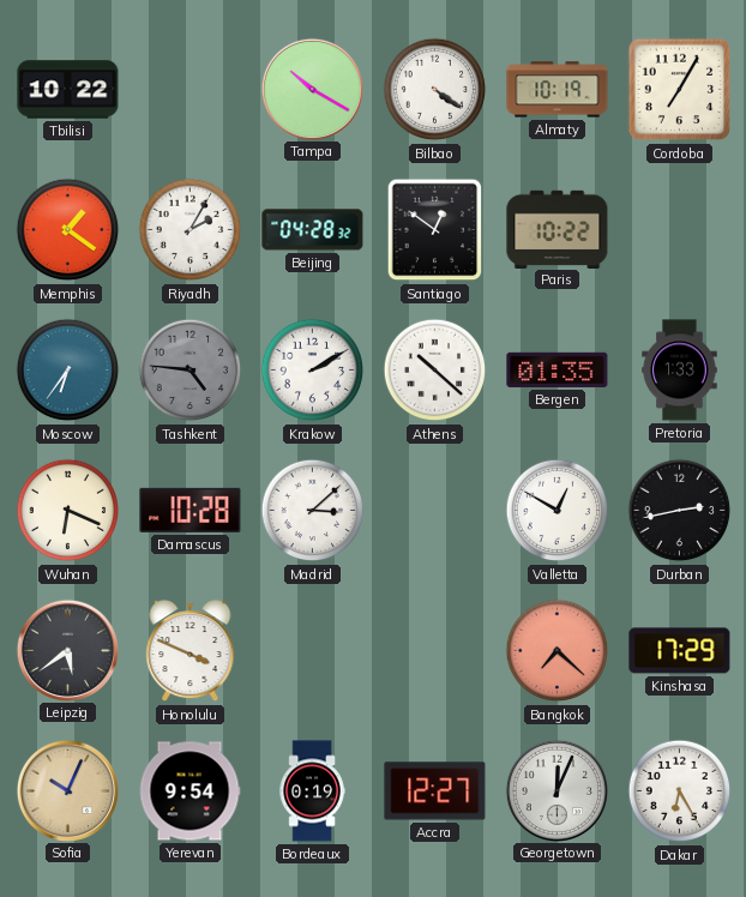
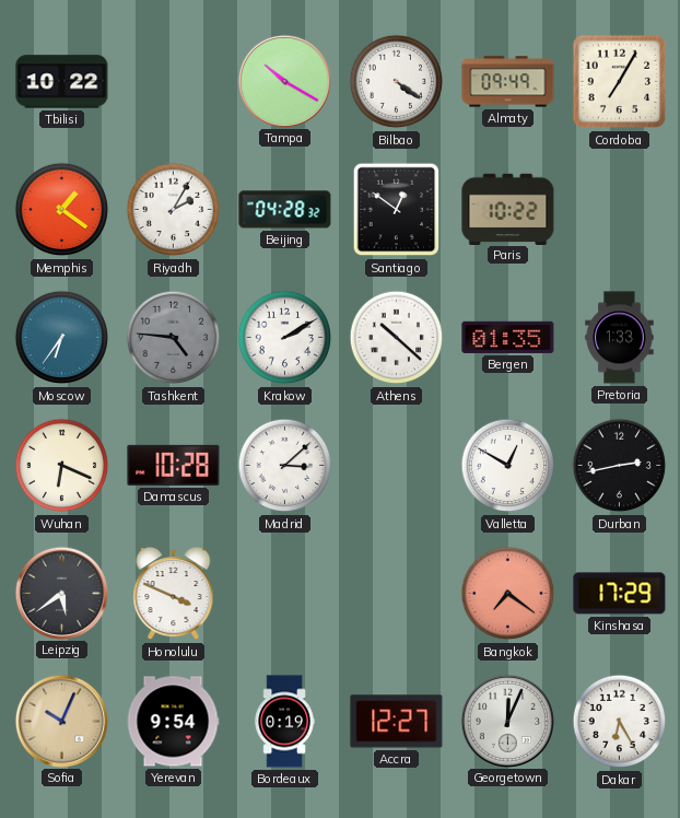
Almaty: 10:19 -> 09:49 (508, 82)
Bangkok: 7:22 -> 7:21 (508, 594)
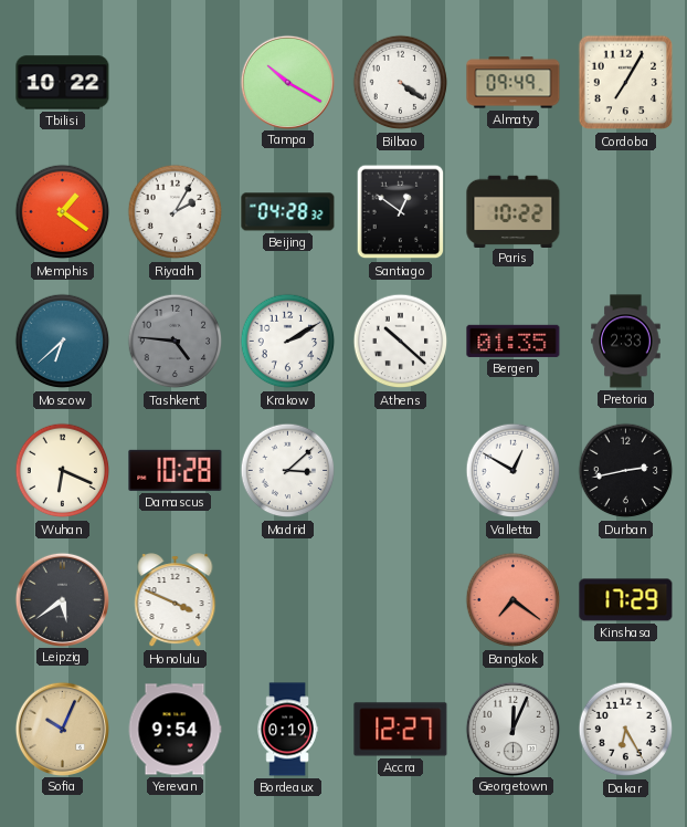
Moscow: 6:36 -> 6:38 (63, 342)
Pretoria: 1:33 -> 2:33 (626, 342)
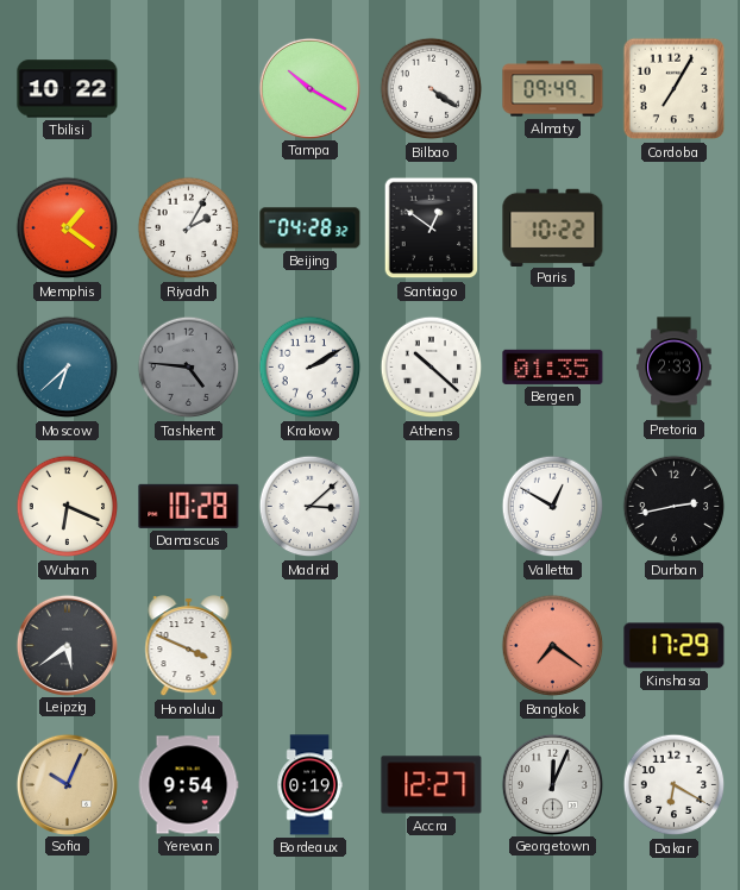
Dakar: 6:25 -> 6:20 (675, 785)
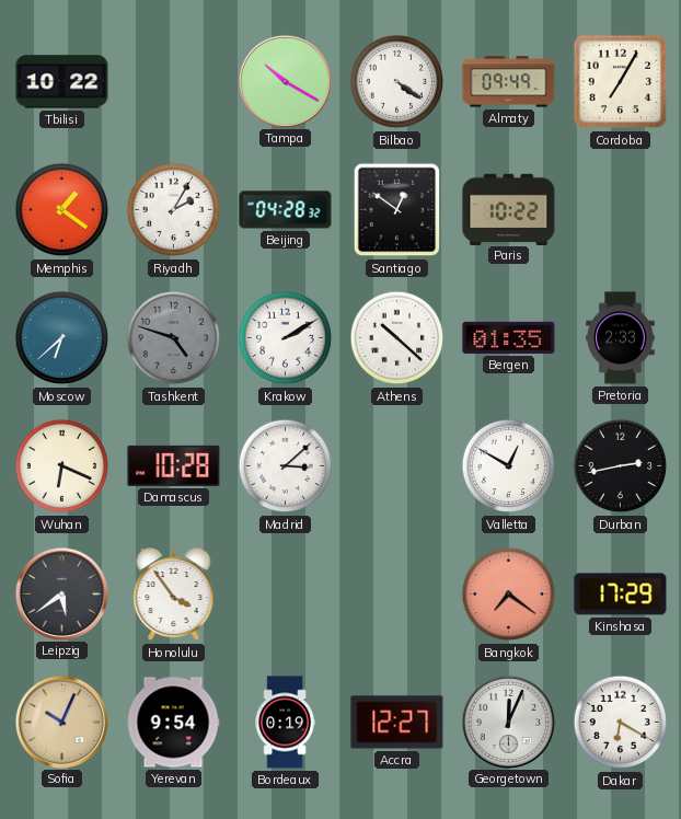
Tashkent: 4:46 -> 4:48 (174, 338)
Honolulu: 3:49 -> 3:54 (174, 595)
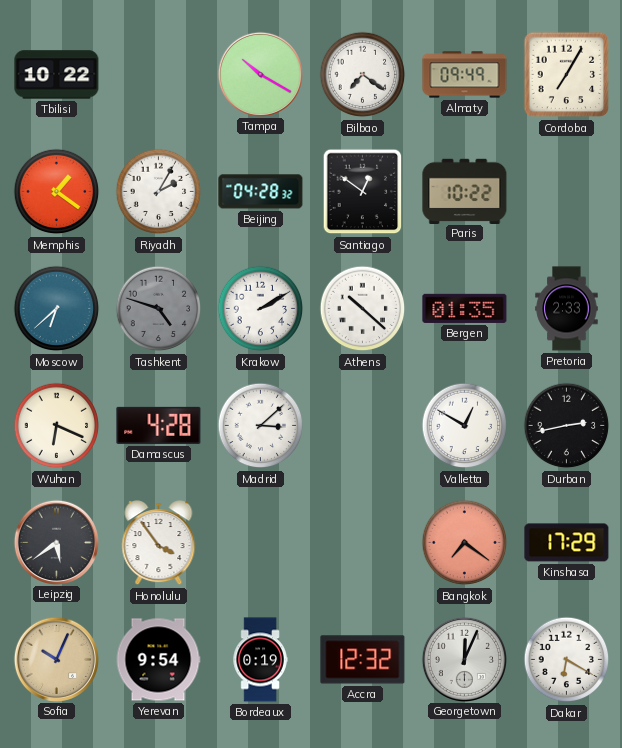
Bilbao: 4:21 -> 7:21 (363, 75)
Damascus: 10:28 -> 4:28 (159, 425)
Accra: 12:27 -> 12:32 (363, 660)
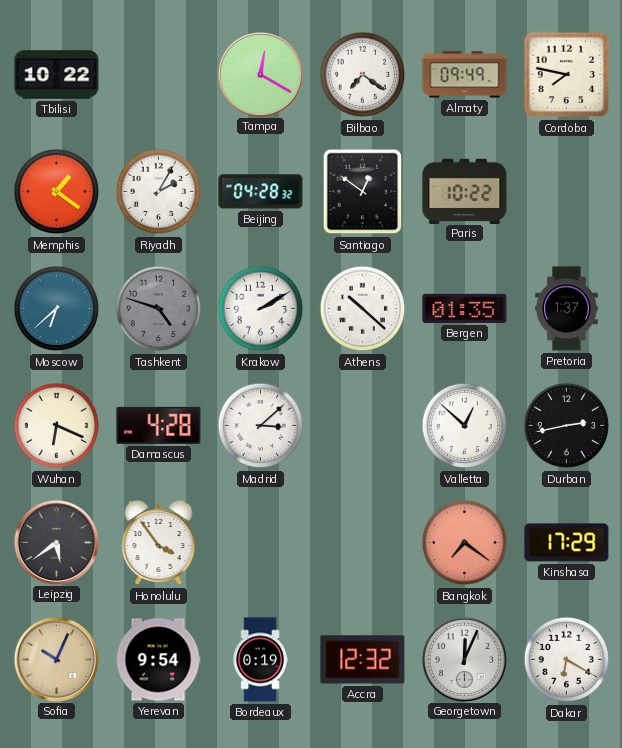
Tampa: 10:20 -> 12:20 (260, 74)
Cordoba: 7:05 -> 7:47 (567, 75)
Pretoria: 2:33 -> 1:37 (567, 309)
Valletta: 12:50 -> 12:52 (465, 426)
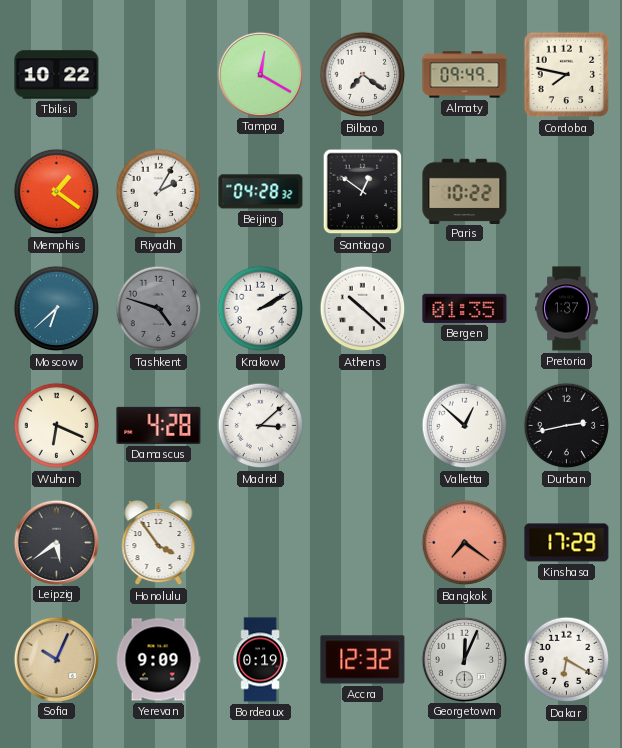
Yerevan: 9:54 -> 9:09 (158, 660)
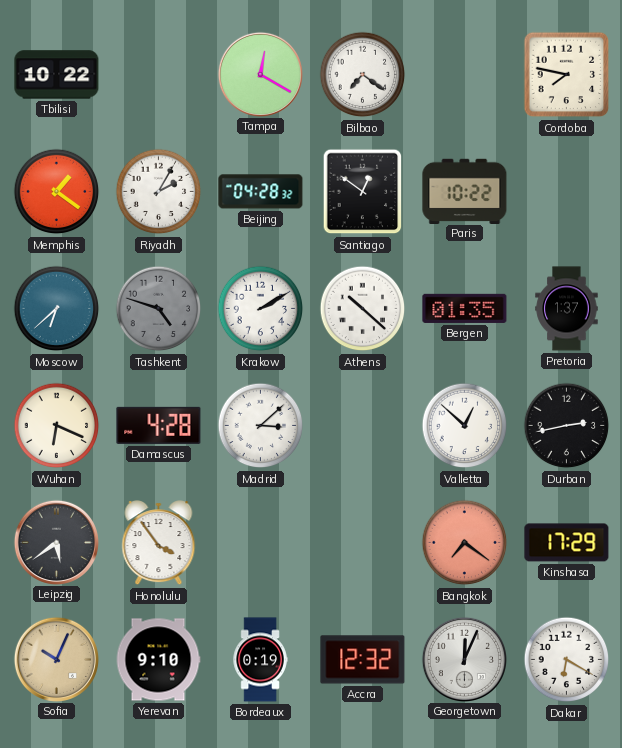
Almaty: 09:49 -> none (465, 75)
Yerevan: 9:09 -> 9:10 (158, 660)
